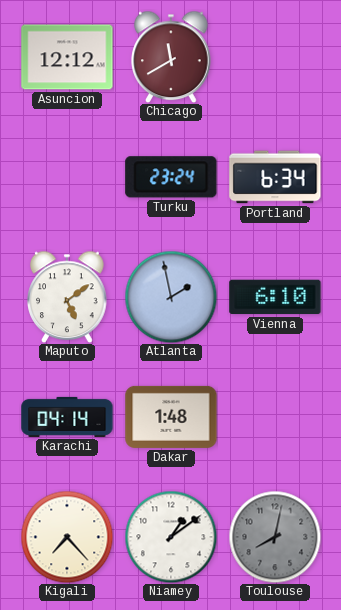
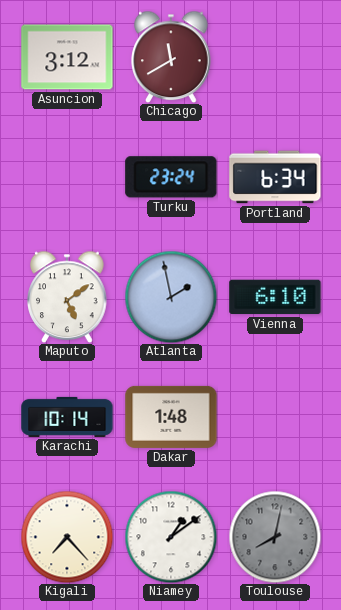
Asuncion: 12:12 -> 3:12 (67, 57)
Karachi: 04:14 -> 10:14 (67, 417)
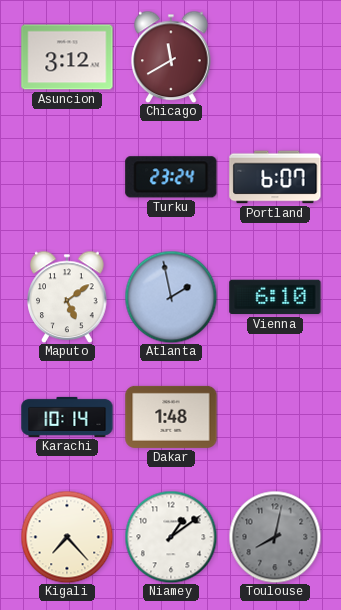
Portland: 6:34 -> 6:07 (275, 177)
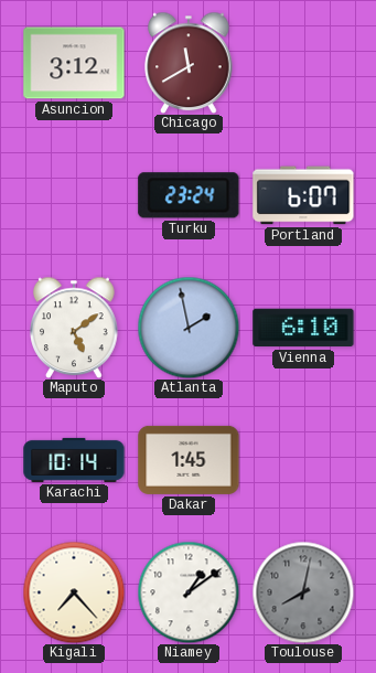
Dakar: 1:48 -> 1:45 (189, 460)
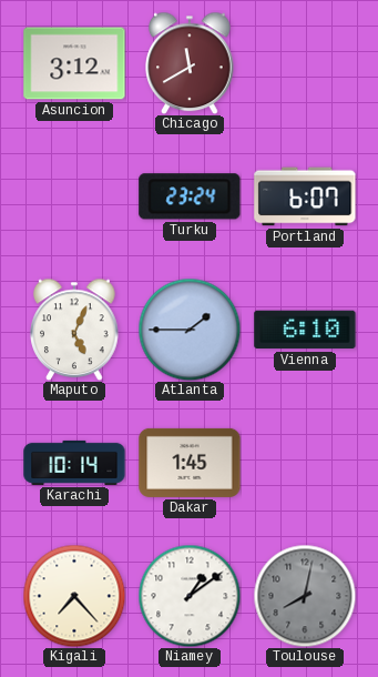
Maputo: 5:09 -> 5:04 (74, 330)
Atlanta: 1:58 -> 1:45 (190, 330)
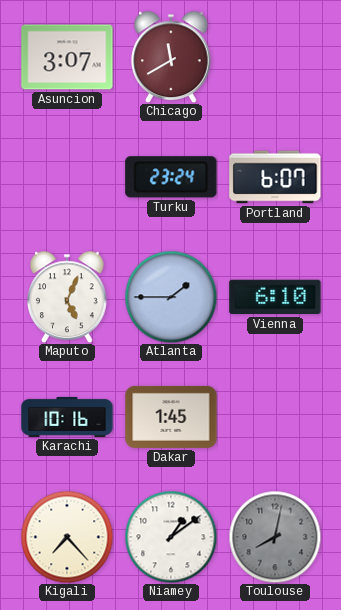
Asuncion: 3:12 -> 3:07 (67, 57)
Karachi: 10:14 -> 10:16 (67, 417)
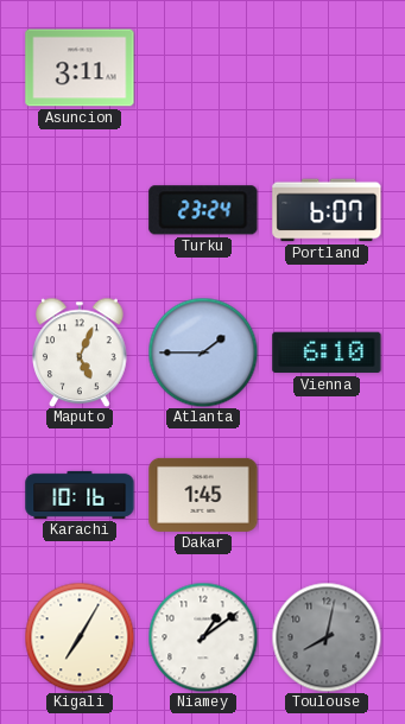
Asuncion: 3:07 -> 3:11 (80, 68)
Chicago: 11:40 -> none (171, 57)
Kigali: 7:23 -> 7:05 (80, 637)
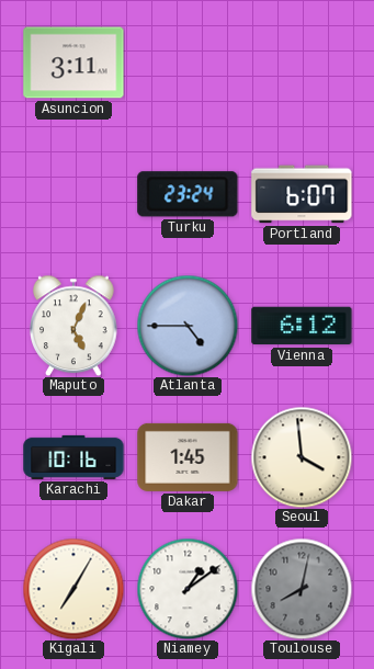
Atlanta: 1:45 -> 4:45 (188, 326)
Vienna: 6:10 -> 6:12 (302, 326)
Seoul: none -> 3:59 (302, 457)
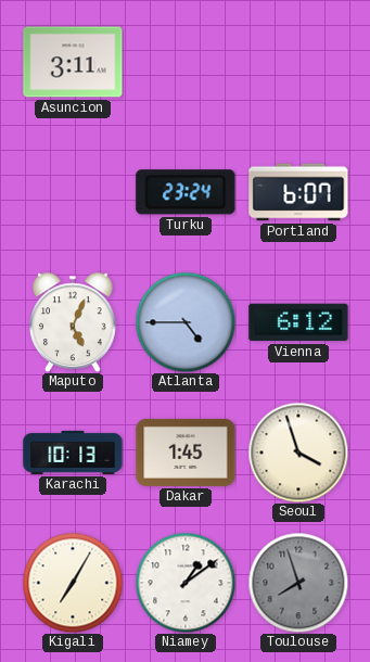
Karachi: 10:16 -> 10:13 (73, 453)
Seoul: 3:59 -> 3:57 (298, 453)
Toulouse: 8:02 -> 7:57 (298, 583)
